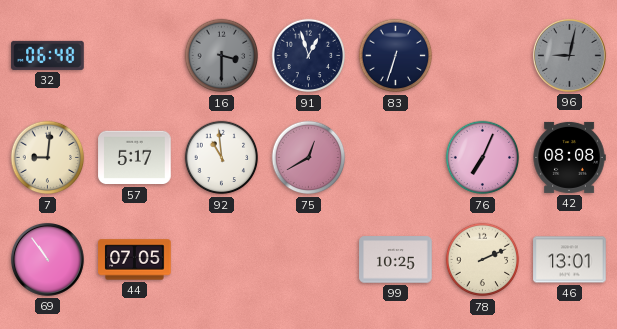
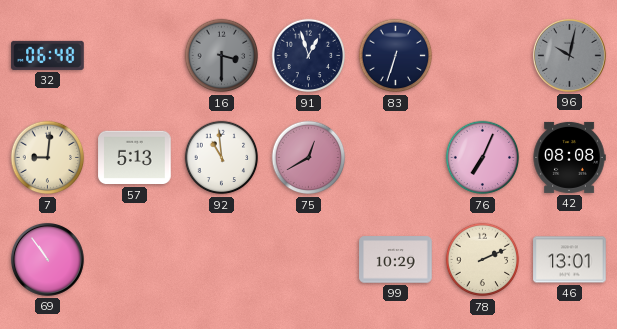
96: 9:02 -> 10:02 (569, 55)
57: 5:17 -> 5:13 (135, 158)
44: 07:05 -> none (135, 260)
99: 10:25 -> 10:29 (396, 260)
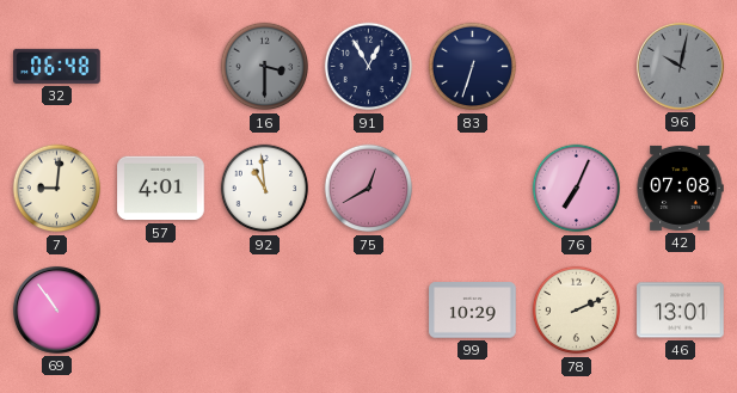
91: 12:57 -> 12:55 (369, 67)
57: 5:13 -> 4:01 (161, 189)
42: 08:08 -> 07:08 (680, 188)
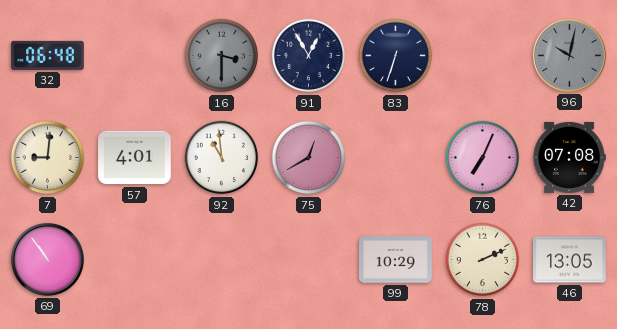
46: 13:01 -> 13:05 (570, 260)
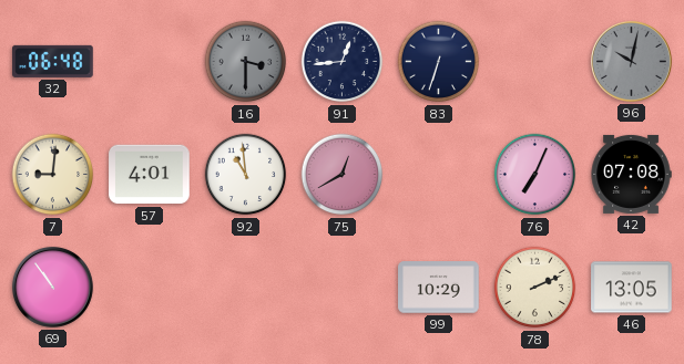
91: 12:55 -> 12:44 (343, 62)
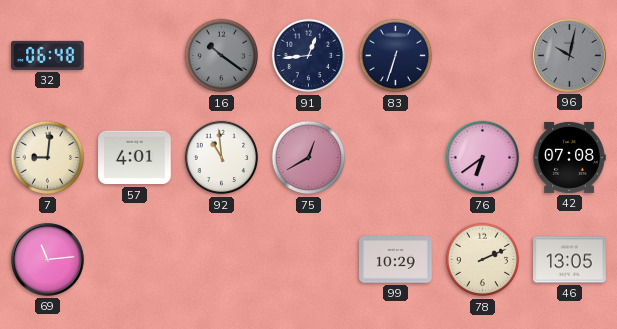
16: 3:30 -> 10:21 (222, 56)
76: 7:04 -> 6:39 (483, 158)
69: 10:54 -> 11:14 (47, 259)
